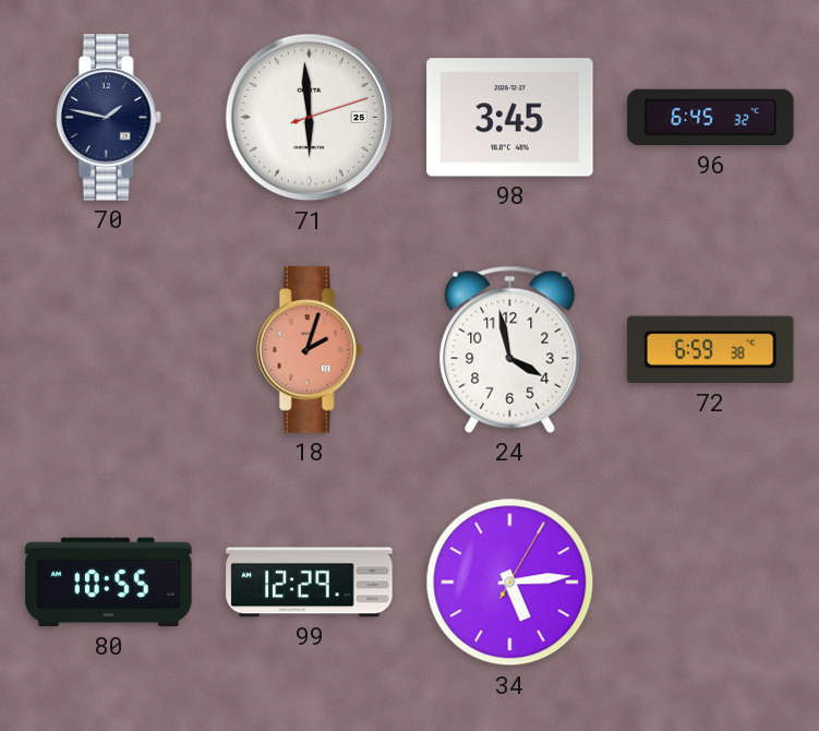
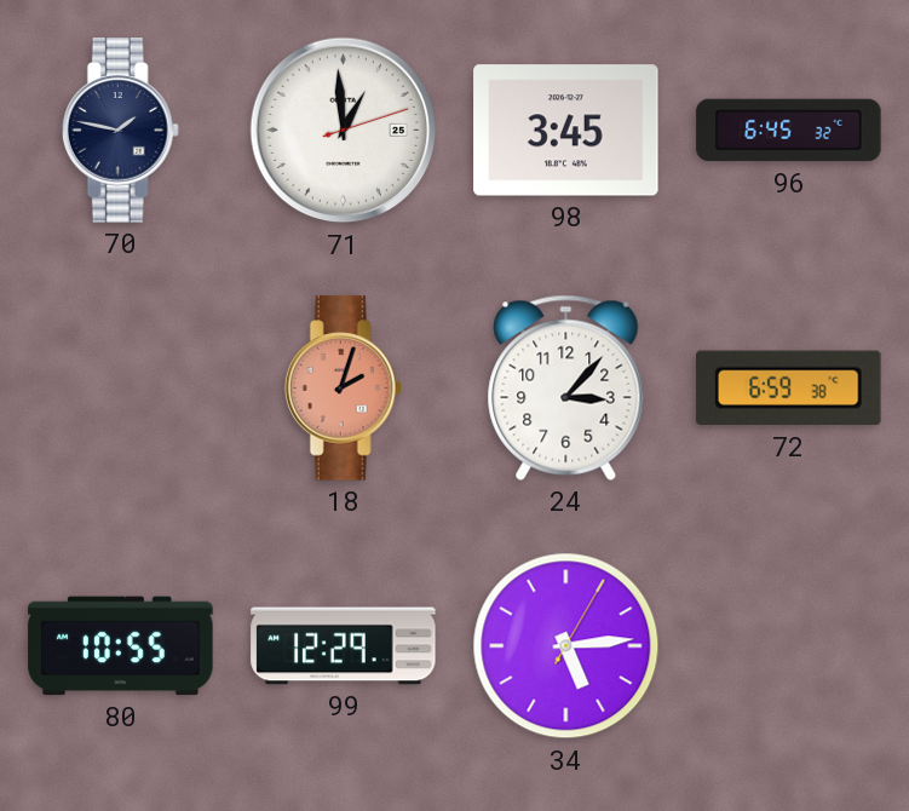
71: 5:59 -> 12:59 (344, 131)
24: 3:58 -> 3:07 (566, 387)
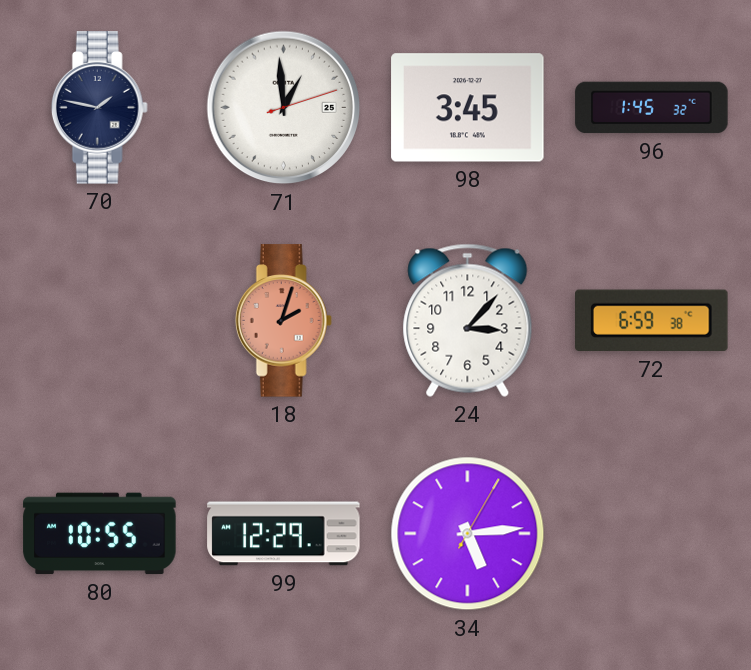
96: 6:45 -> 1:45 (652, 108)
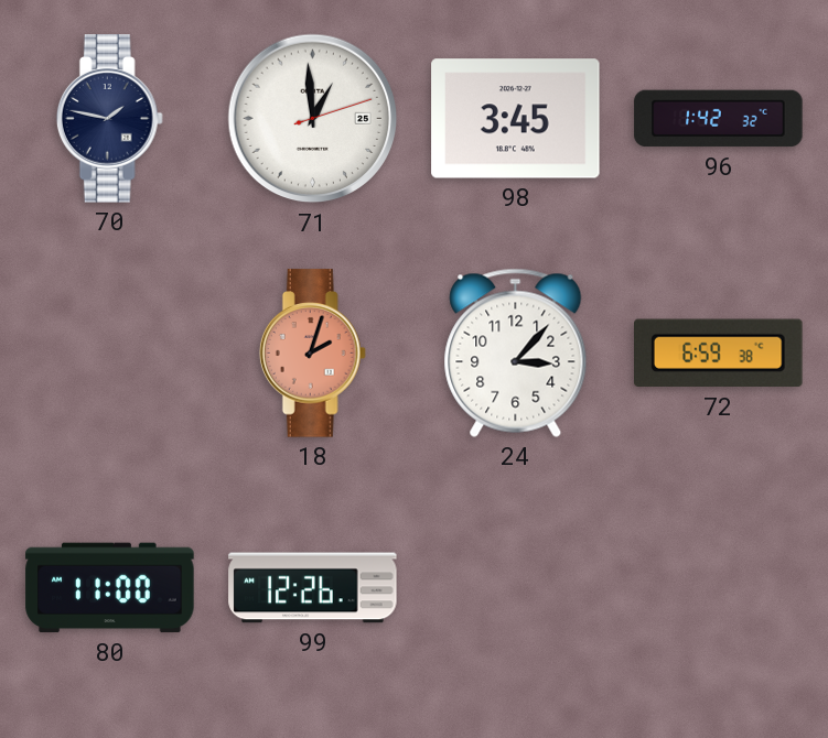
96: 1:45 -> 1:42 (719, 119)
80: 10:55 -> 11:00 (110, 588)
99: 12:29 -> 12:26 (313, 588)
34: 5:14 -> none (468, 534)
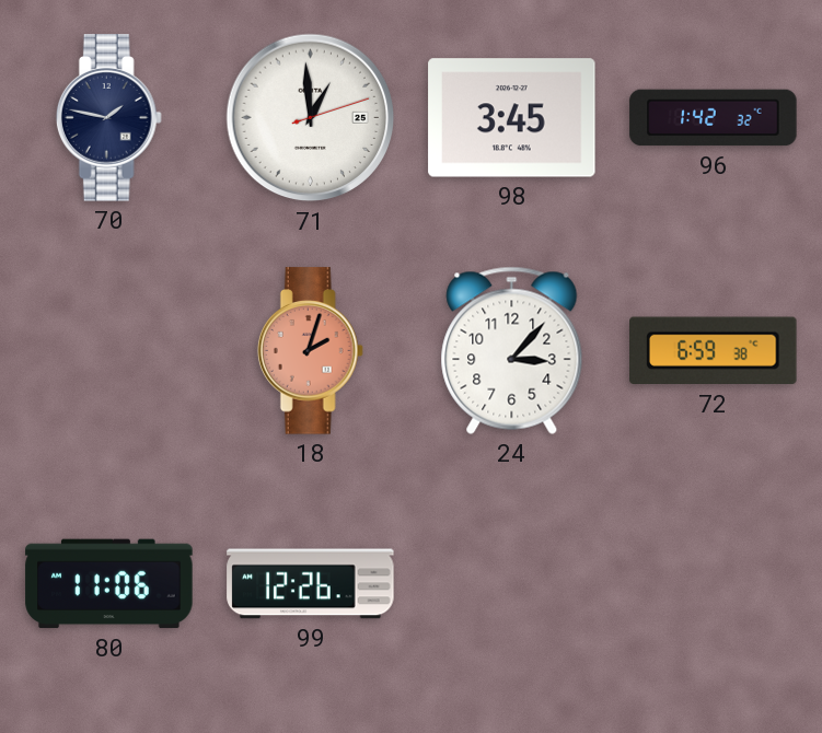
80: 11:00 -> 11:06 (109, 584)
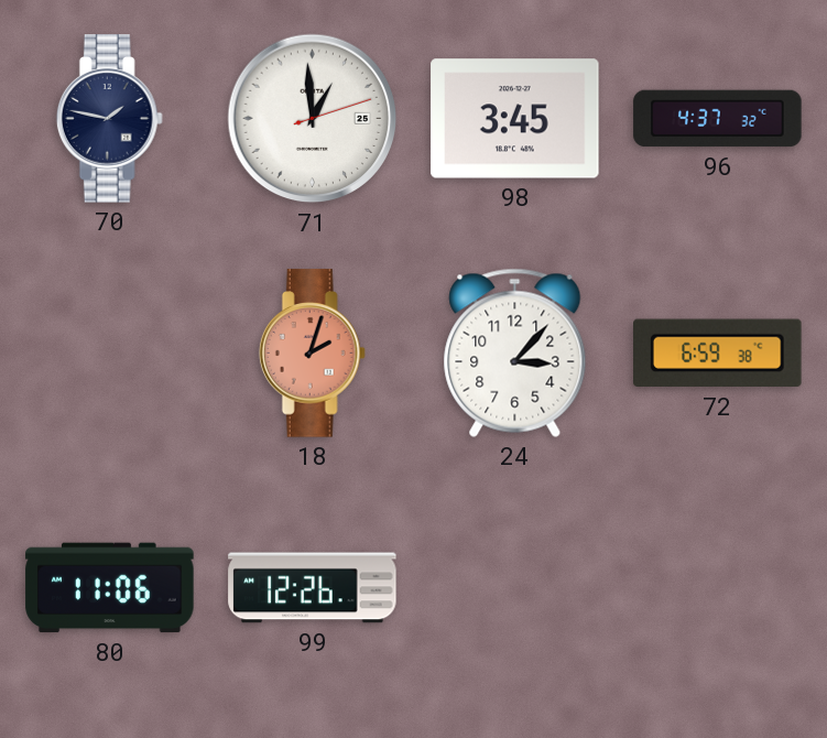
96: 1:42 -> 4:37 (718, 119)
